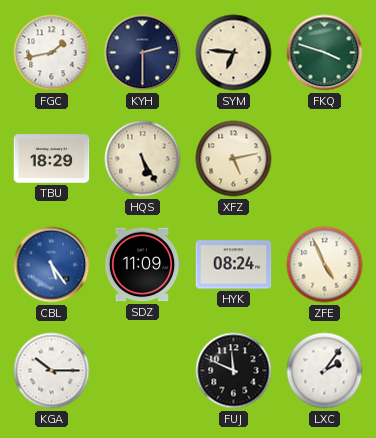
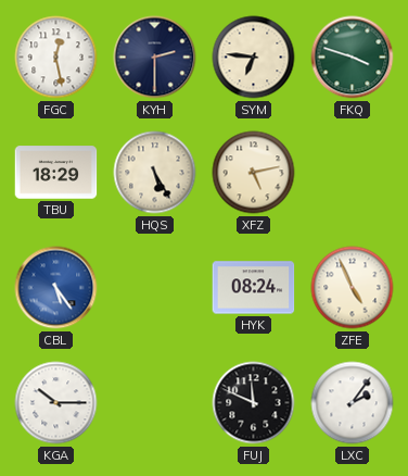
FGC: 1:43 -> 12:28 (56, 58)
SDZ: 11:09 -> none (142, 265)
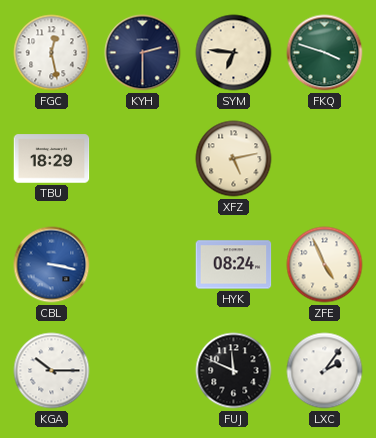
HQS: 5:25 -> none (155, 173)
CBL: 5:24 -> 3:17 (52, 265)
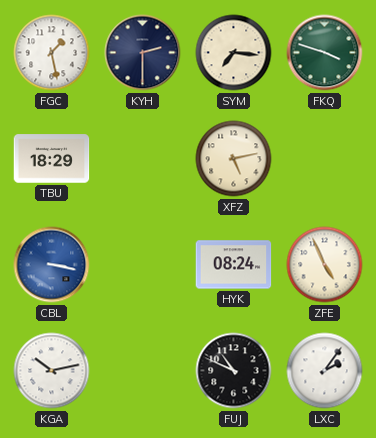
FGC: 12:28 -> 1:28 (52, 53)
SYM: 6:46 -> 7:16 (234, 53)
KGA: 10:15 -> 10:13 (52, 371)
FUJ: 11:49 -> 10:49 (234, 371)
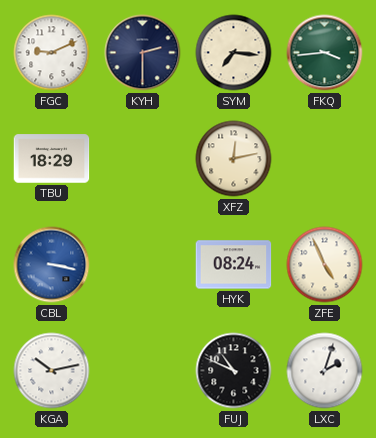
FGC: 1:28 -> 9:11 (52, 53)
FKQ: 3:48 -> 3:44 (325, 53)
XFZ: 5:13 -> 12:13 (234, 159)
LXC: 2:06 -> 2:03 (325, 371)
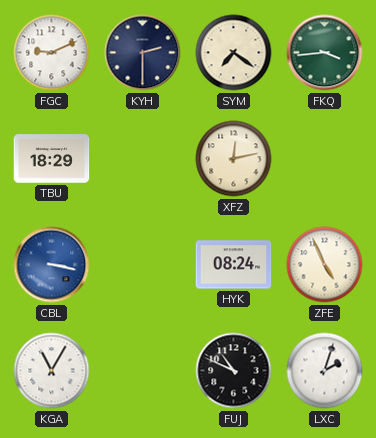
SYM: 7:16 -> 7:21 (234, 53)
KGA: 10:13 -> 11:05 (52, 371)
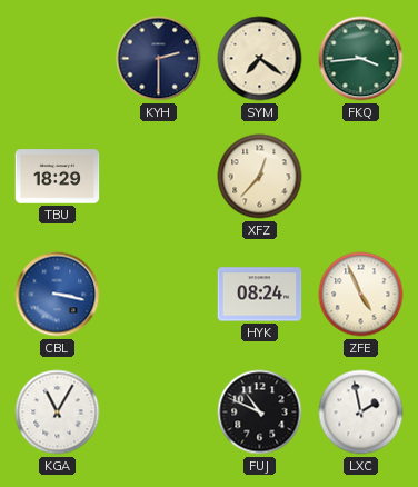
FGC: 9:11 -> none (52, 53)
XFZ: 12:13 -> 12:37 (260, 177)
LXC: 2:03 -> 1:58 (361, 413)
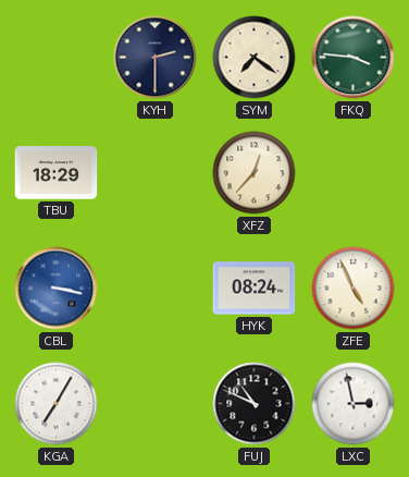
FKQ: 3:44 -> 3:46 (354, 58)
KGA: 11:05 -> 7:05 (57, 404)
LXC: 1:58 -> 2:58 (354, 404)
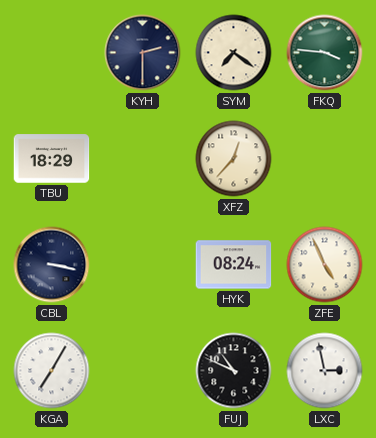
CBL dial: blue -> navy (52, 265)
